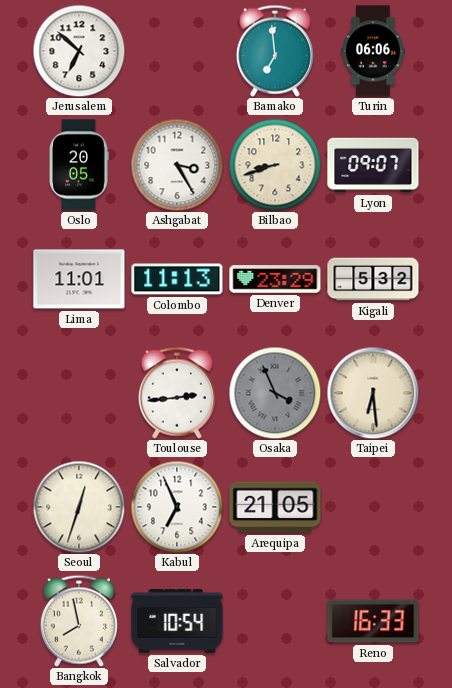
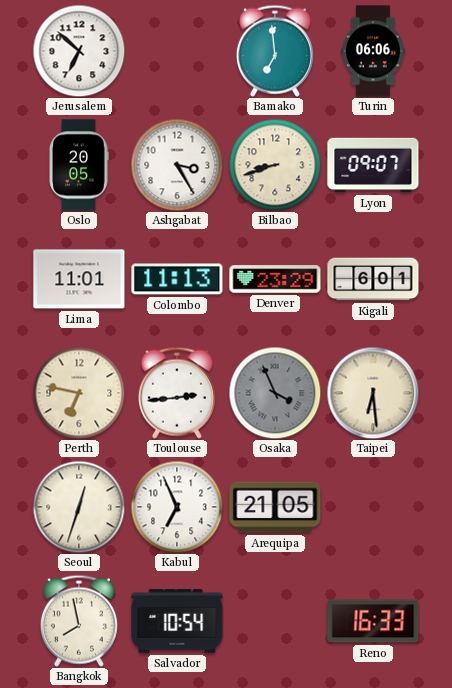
Kigali: 5:32 -> 6:01 (373, 279)
Perth: none -> 6:47 (79, 393)
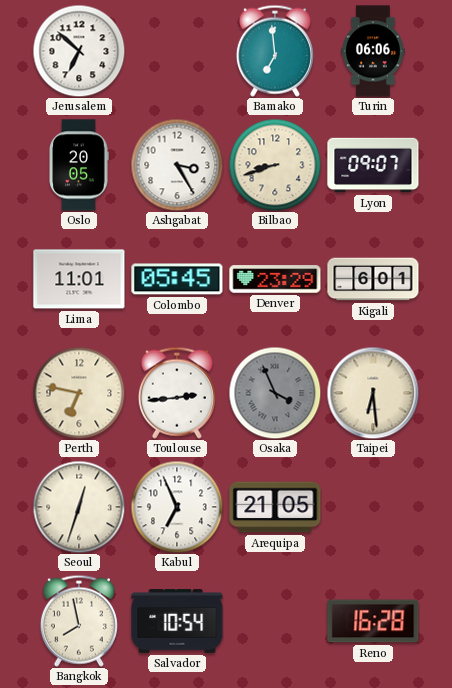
Colombo: 11:13 -> 05:45 (177, 279)
Reno: 16:33 -> 16:28 (373, 621)
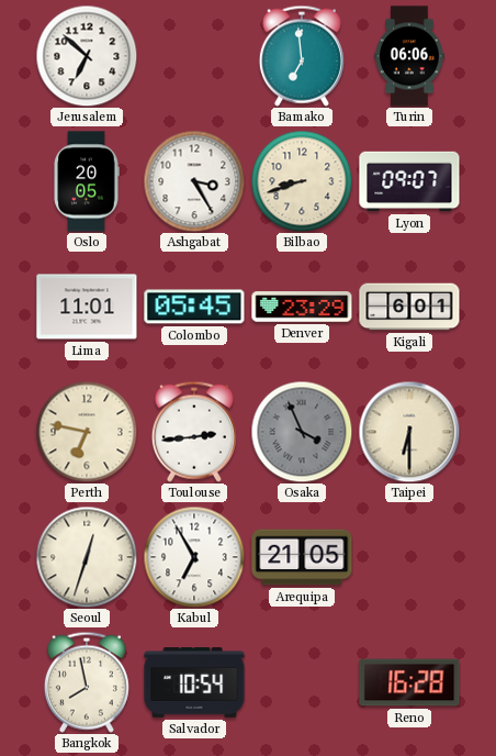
Taipei: 6:29 -> 6:30 (409, 432)
Kabul: 6:56 -> 6:55 (194, 557)
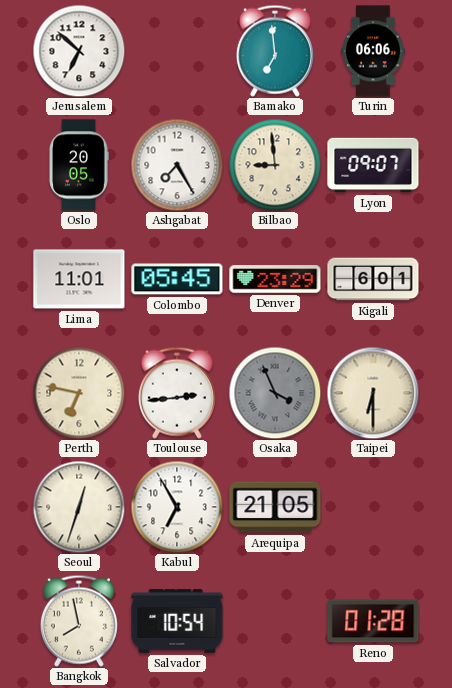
Ashgabat: 3:25 -> 7:25 (177, 165)
Bilbao: 8:42 -> 8:59 (275, 165)
Reno: 16:28 -> 01:28 (373, 621)
